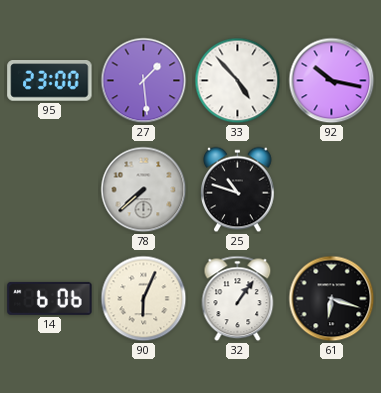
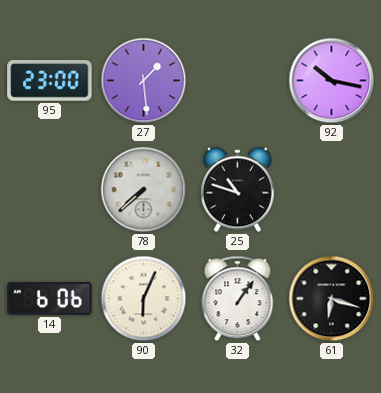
33: 4:53 -> none (238, 81)
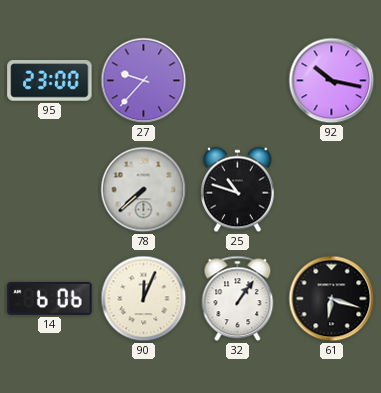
27: 1:29 -> 9:37 (144, 81)
90: 6:04 -> 12:04 (144, 299)
